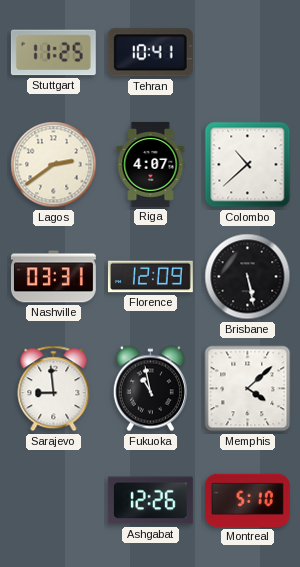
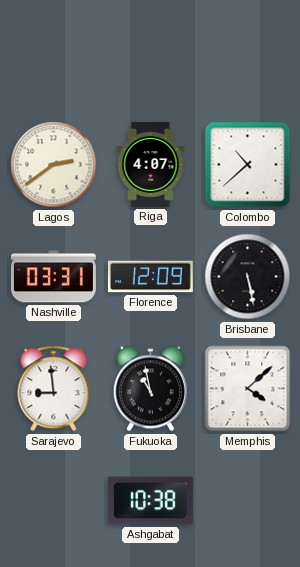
Stuttgart: 11:25 -> none (53, 53)
Tehran: 10:41 -> none (150, 53)
Ashgabat: 12:26 -> 10:38 (150, 501)
Montreal: 5:10 -> none (247, 500)
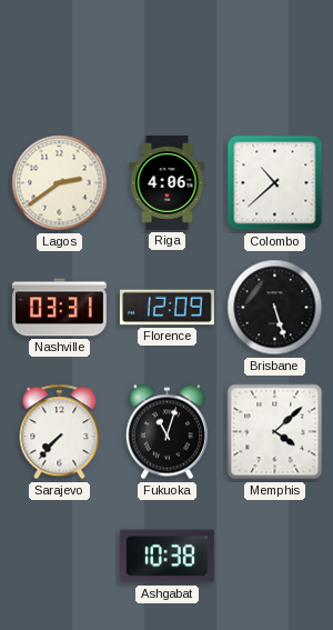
Riga: 4:07 -> 4:06 (168, 182)
Brisbane: 5:28 -> 5:27 (275, 308)
Sarajevo: 8:59 -> 7:37 (60, 432)
Fukuoka: 10:58 -> 11:03 (167, 432)
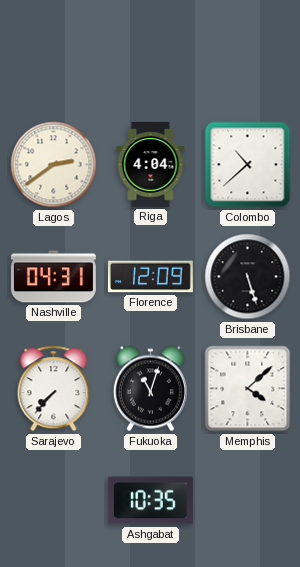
Riga: 4:06 -> 4:04 (151, 164)
Nashville: 03:31 -> 04:31 (53, 277)
Ashgabat: 10:38 -> 10:35 (150, 501)
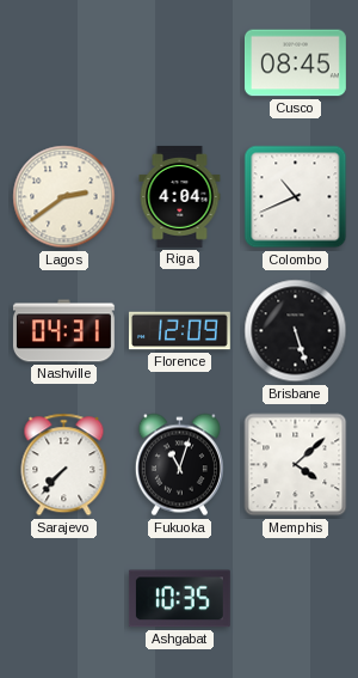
Cusco: none -> 08:45 (295, 63)
Colombo: 10:38 -> 10:41 (296, 197)
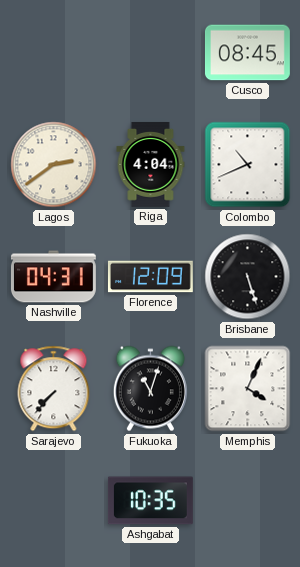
Memphis: 4:08 -> 4:04 (248, 389)
